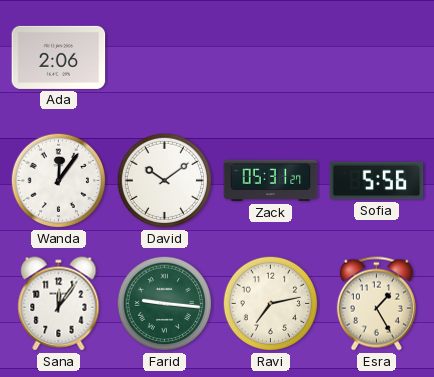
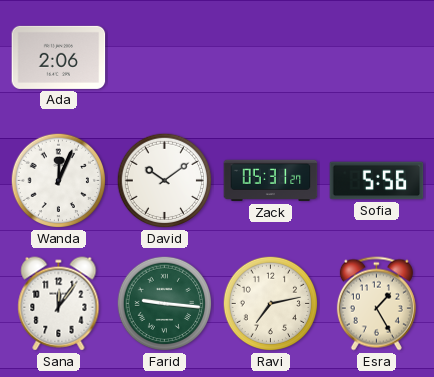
Wanda: 12:06 -> 12:04 (59, 181)
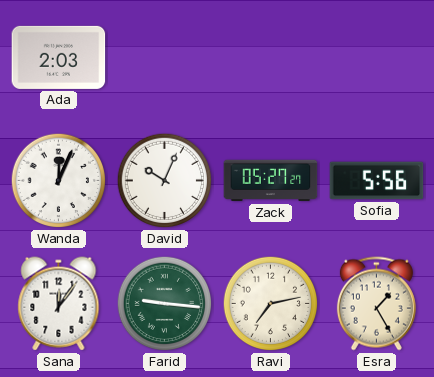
Ada: 2:06 -> 2:03 (59, 57)
David: 10:09 -> 10:04 (165, 181)
Zack: 05:31 -> 05:27 (271, 181)
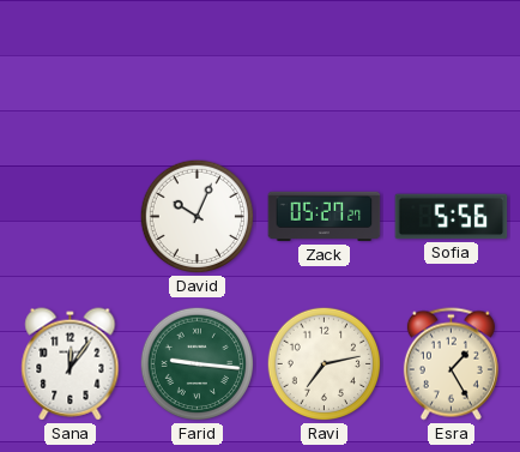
Ada: 2:03 -> none (59, 57)
Wanda: 12:04 -> none (59, 181)
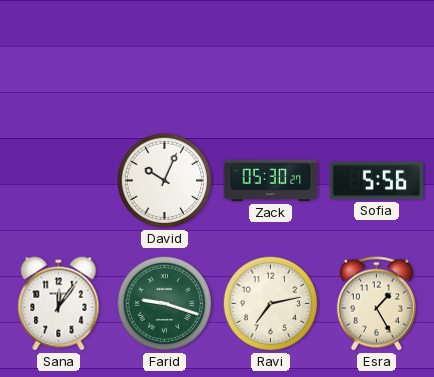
Zack: 05:27 -> 05:30 (271, 181)
Farid: 9:16 -> 9:18 (165, 304)
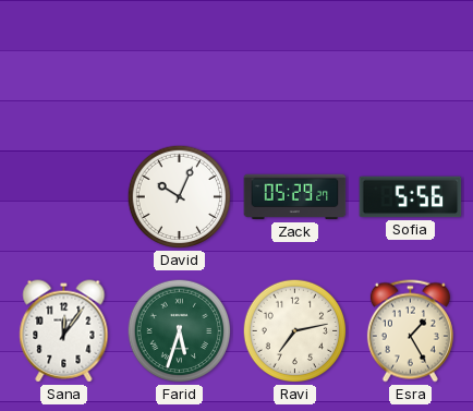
Zack: 05:30 -> 05:29 (295, 197)
Farid: 9:18 -> 5:33 (180, 331)
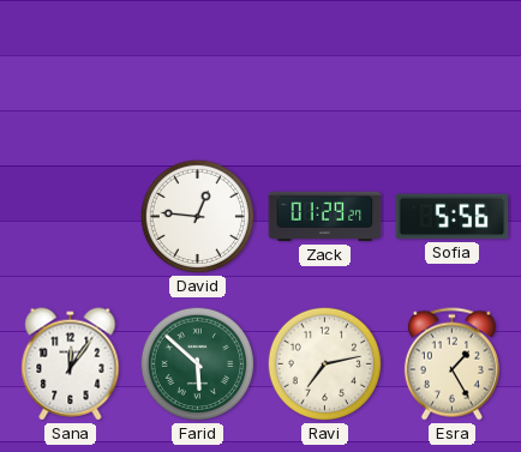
David: 10:04 -> 12:46 (198, 217)
Zack: 05:29 -> 01:29 (325, 217)
Farid: 5:33 -> 5:52 (198, 364)
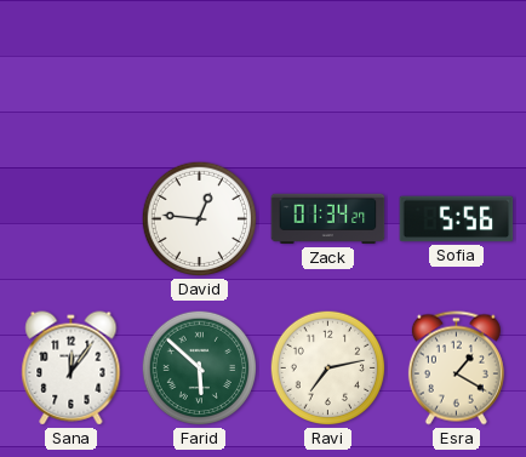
Zack: 01:29 -> 01:34 (328, 219)
Esra: 1:25 -> 1:20 (456, 369)
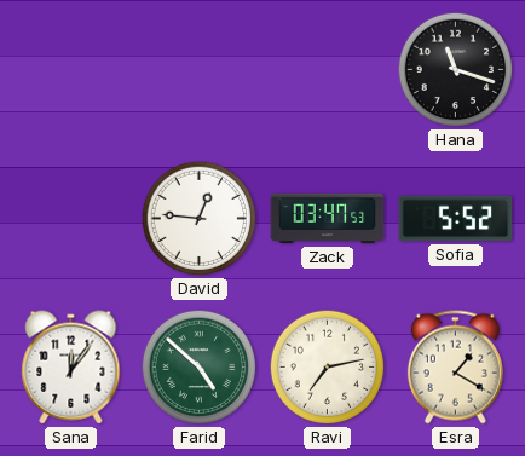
Hana: none -> 11:18 (456, 70)
Zack: 01:34 -> 03:47 (328, 219)
Sofia: 5:56 -> 5:52 (456, 219)
Farid: 5:52 -> 4:52 (200, 368)
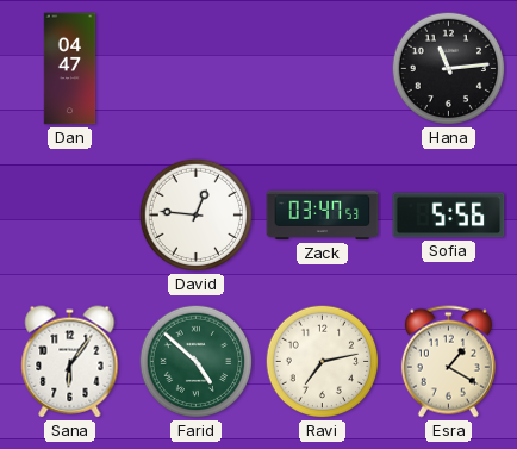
Dan: none -> 04:47 (70, 69)
Hana: 11:18 -> 11:14 (449, 69)
Sofia: 5:52 -> 5:56 (449, 216)
Sana: 12:06 -> 6:06 (70, 362)
